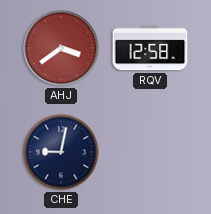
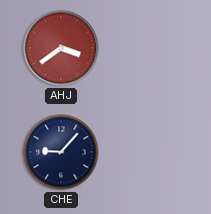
RQV: 12:58 -> none (150, 48)
CHE: 9:02 -> 9:07 (61, 152)
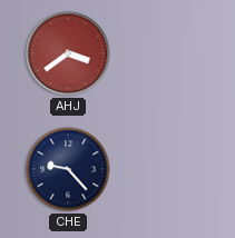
CHE: 9:07 -> 9:23 (68, 169)
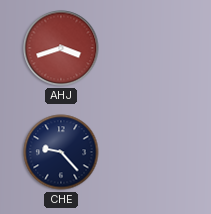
AHJ: 3:39 -> 3:42 (61, 48)
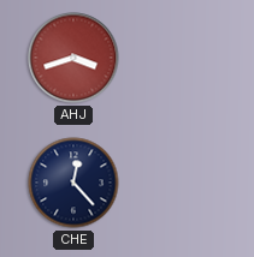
CHE: 9:23 -> 12:23 (73, 183)
